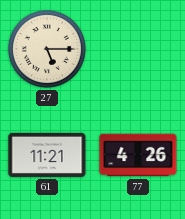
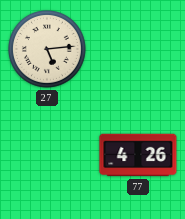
27: 5:15 -> 5:14 (48, 50)
61: 11:21 -> none (47, 155)
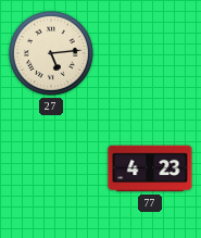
77: 4:26 -> 4:23 (150, 168)
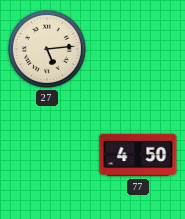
77: 4:23 -> 4:50 (138, 155)
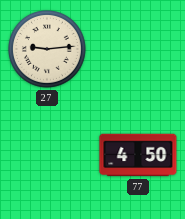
27: 5:14 -> 9:14 (48, 50)
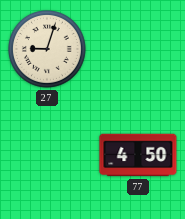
27: 9:14 -> 9:03 (48, 50)
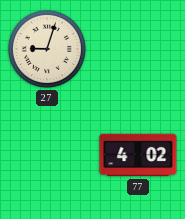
77: 4:50 -> 4:02 (138, 155)
